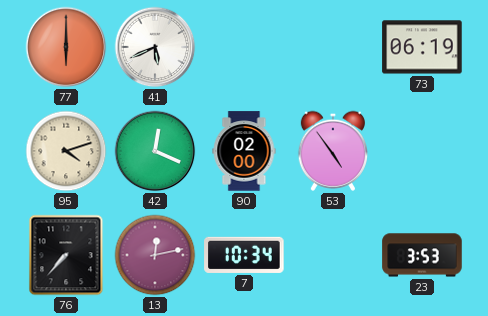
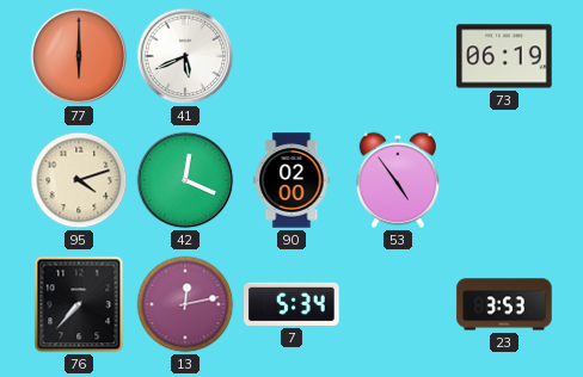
7: 10:34 -> 5:34 (291, 304)
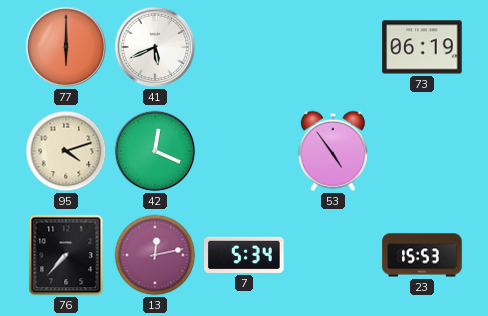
90: 02:00 -> none (291, 180)
23: 3:53 -> 15:53 (422, 255)
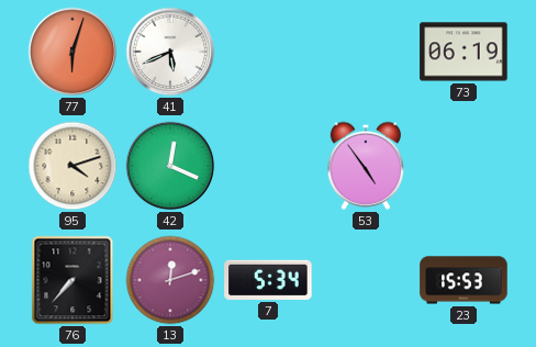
77: 6:00 -> 6:03 (72, 52)
13: 12:13 -> 12:12 (170, 280)
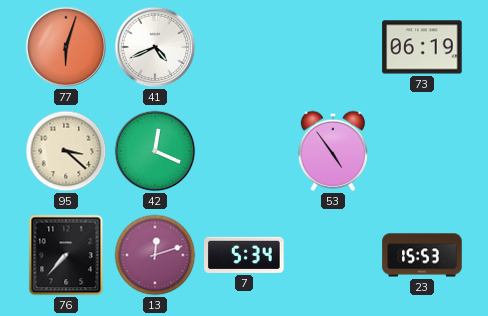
41: 5:41 -> 4:41 (155, 47)
95: 4:12 -> 3:22 (66, 151)
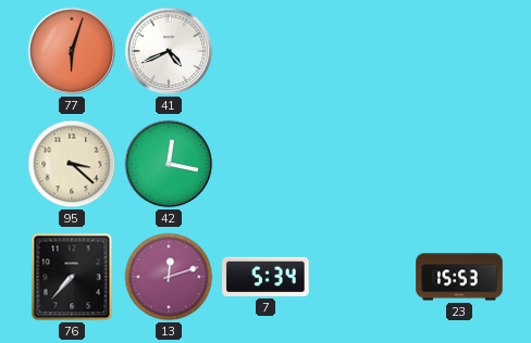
73: 06:19 -> none (422, 47)
42: 12:19 -> 12:17 (169, 164)
53: 4:54 -> none (332, 151)
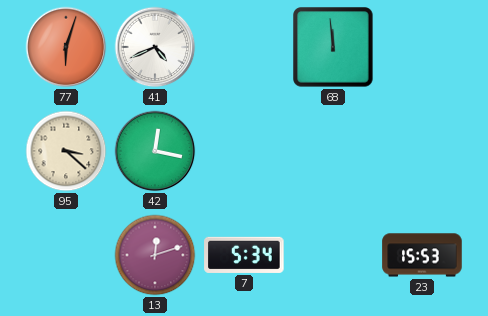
68: none -> 11:59 (333, 47)
76: 7:37 -> none (72, 277)
